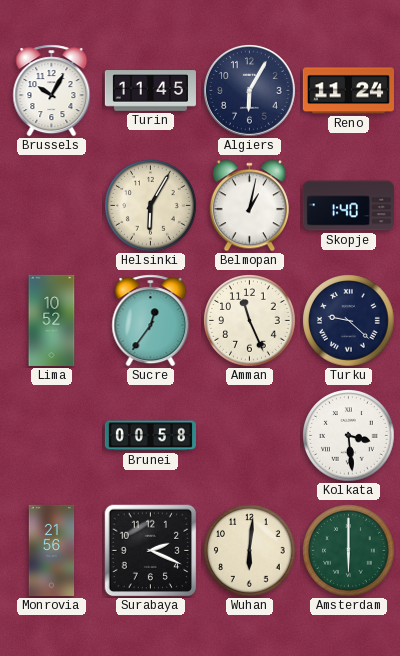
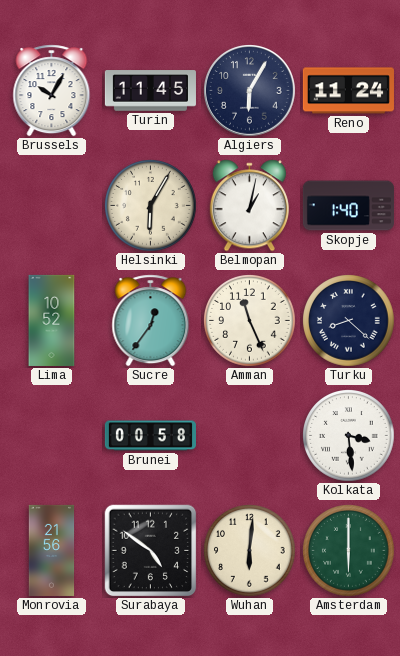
Turku: 9:22 -> 8:22 (349, 321)
Surabaya: 2:19 -> 4:51 (151, 551)
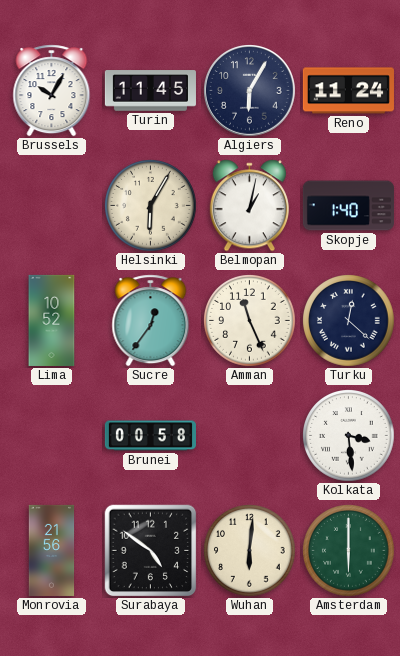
Turku: 8:22 -> 12:22 (349, 321)
